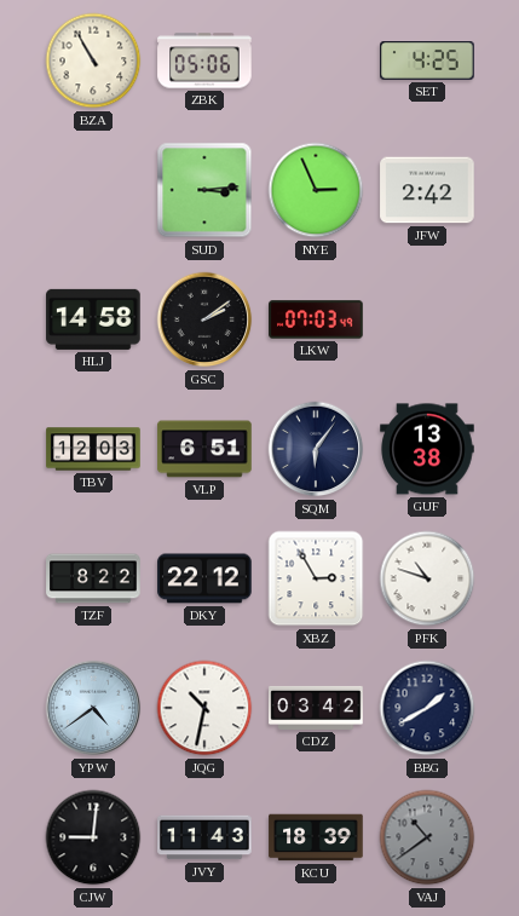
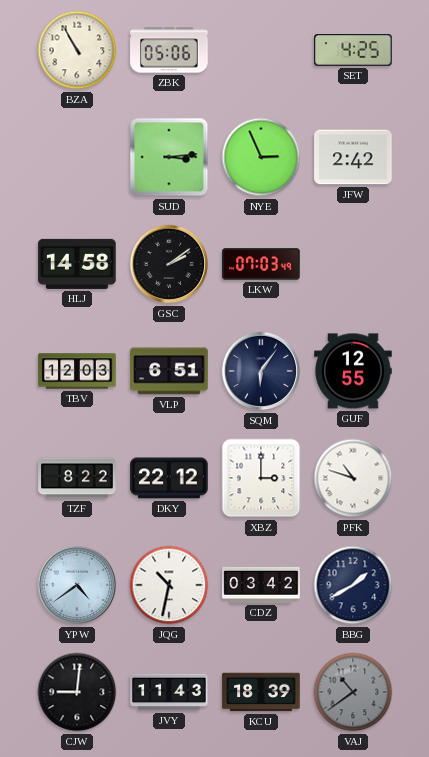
GUF: 13:38 -> 12:55 (353, 371)
XBZ: 2:55 -> 3:00 (261, 478)
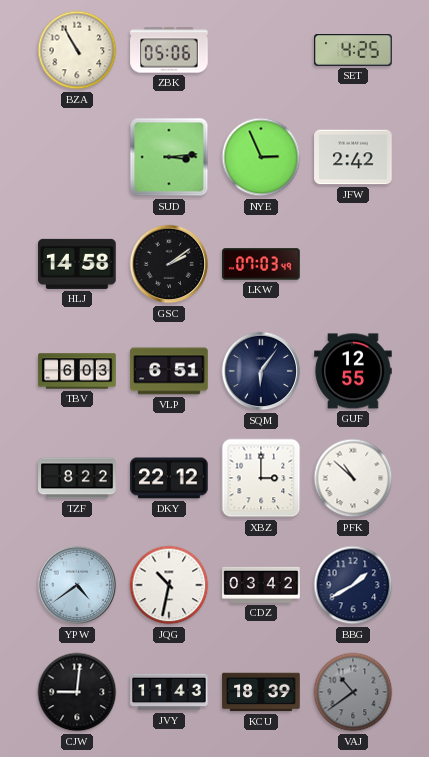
TBV: 12:03 -> 6:03 (77, 371)
PFK: 10:48 -> 10:52 (353, 478)
